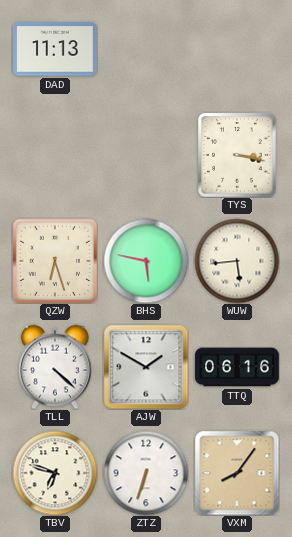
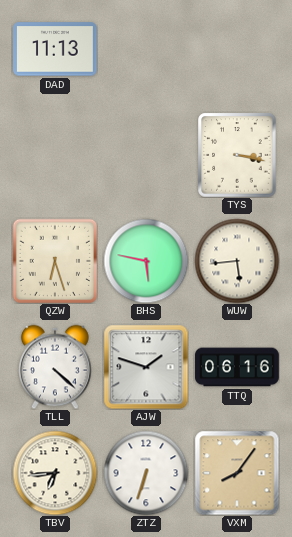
AJW: 1:50 -> 1:48 (146, 367)
TBV: 6:48 -> 6:44 (55, 473)
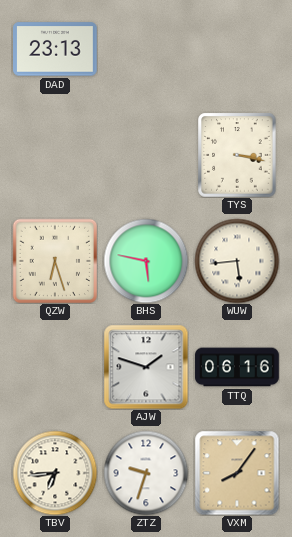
DAD: 11:13 -> 23:13 (56, 49)
TLL: 4:22 -> none (56, 367)
ZTZ: 6:33 -> 9:33 (146, 473)
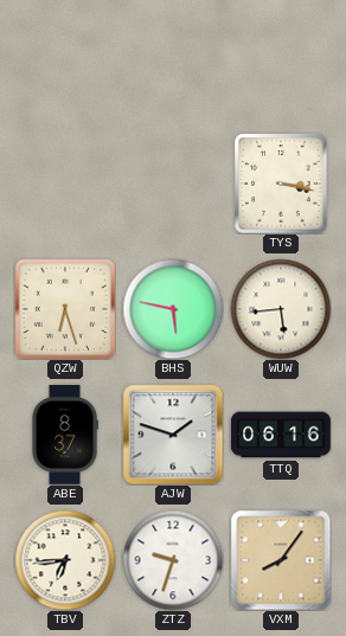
DAD: 23:13 -> none (56, 49)
ABE: none -> 8:37 (65, 435)
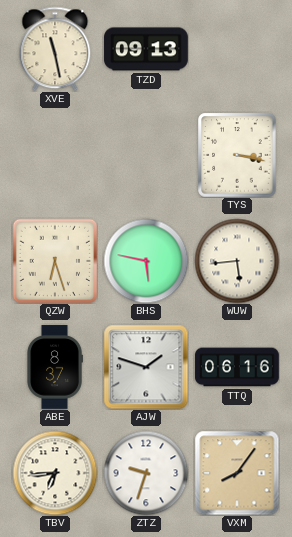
XVE: none -> 11:28 (55, 49)
TZD: none -> 09:13 (146, 49)
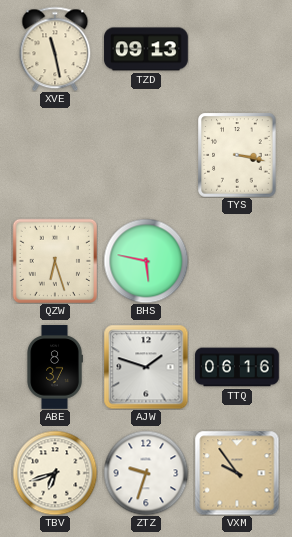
WUW: 5:44 -> none (237, 261)
TBV: 6:44 -> 6:42 (55, 473)
VXM: 8:06 -> 9:54 (237, 473)
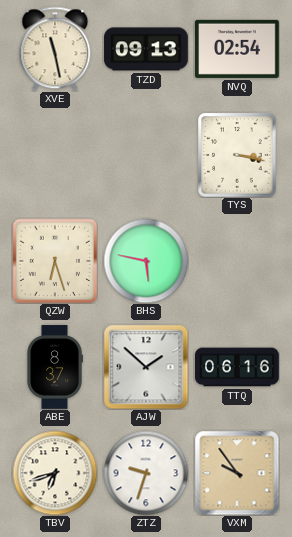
NVQ: none -> 02:54 (238, 49)
AJW: 1:48 -> 1:52 (146, 367)
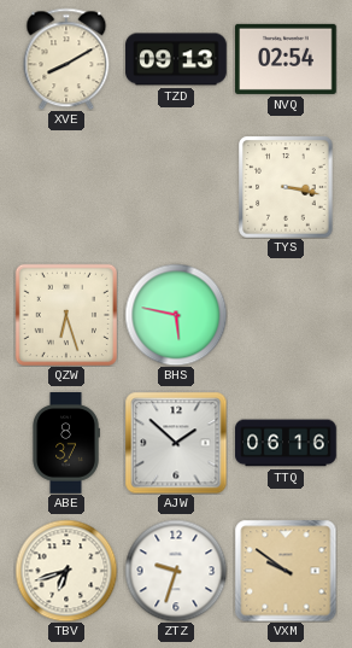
XVE: 11:28 -> 8:10 (66, 59)
VXM: 9:54 -> 9:51 (286, 571)
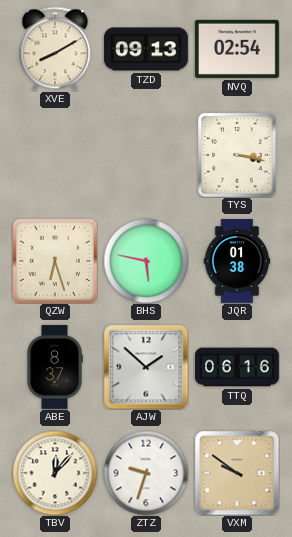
JQR: none -> 01:38 (237, 261)
TBV: 6:42 -> 12:07 (55, 473)
